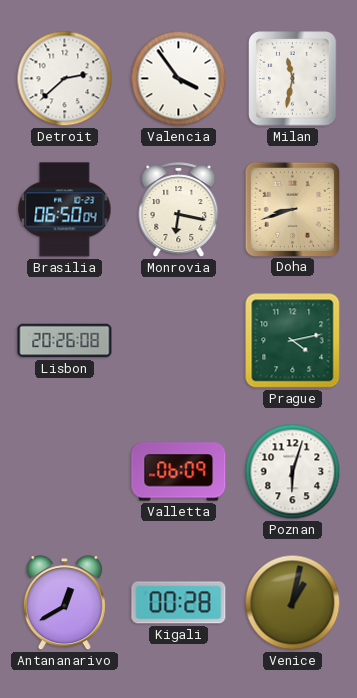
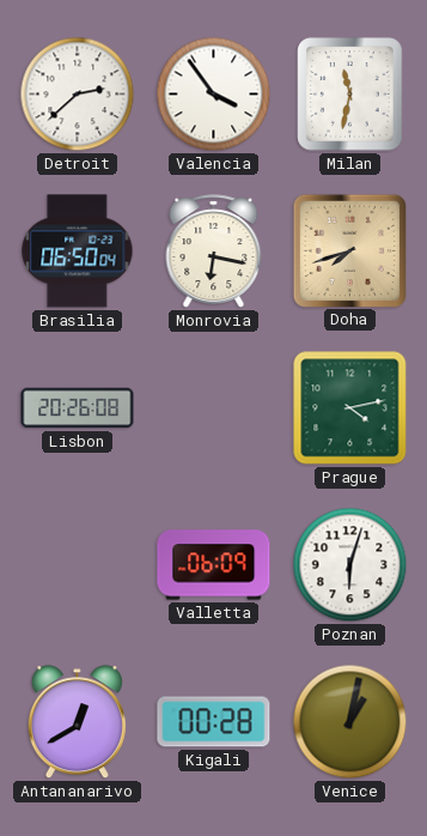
Doha: 8:42 -> 7:42 (349, 250)
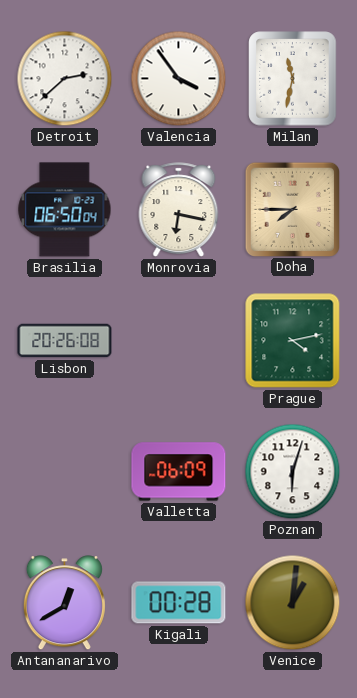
Doha: 7:42 -> 7:45 (292, 209)
Venice: 1:02 -> 1:01 (293, 603)
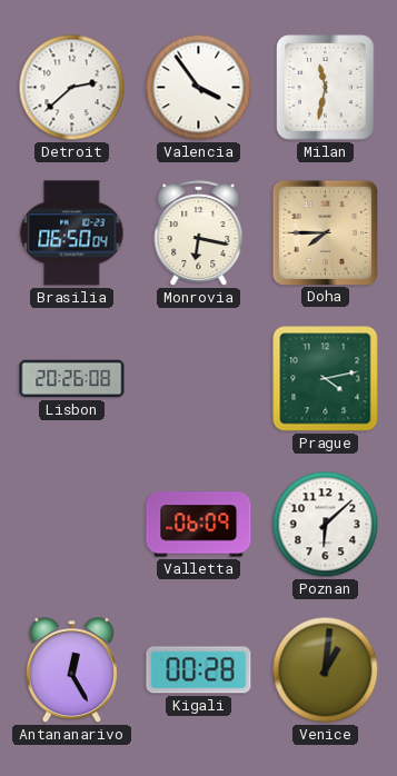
Poznan: 6:03 -> 6:08 (326, 525)
Antananarivo: 12:40 -> 12:25 (71, 670)
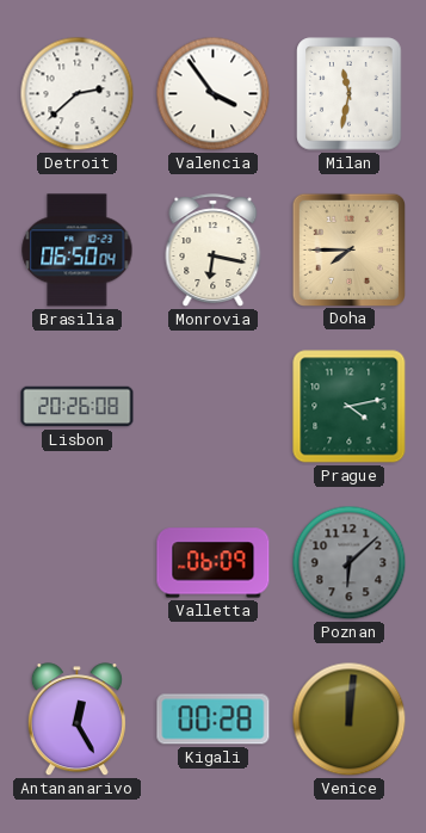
Poznan dial: white -> grey (350, 563)
Venice: 1:01 -> 12:01 (350, 720)
